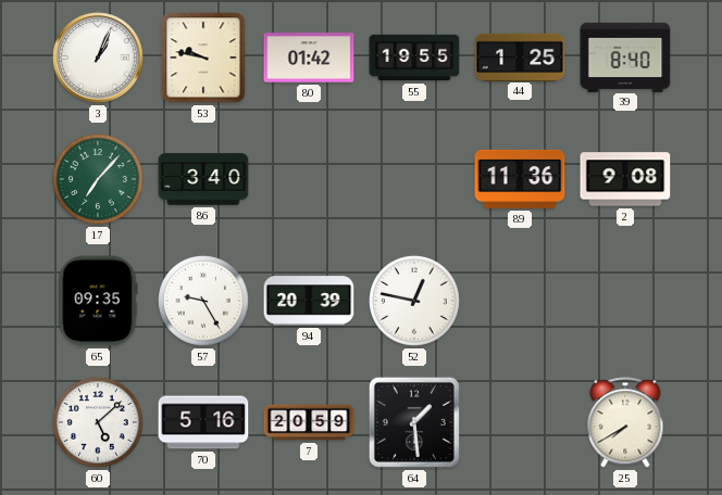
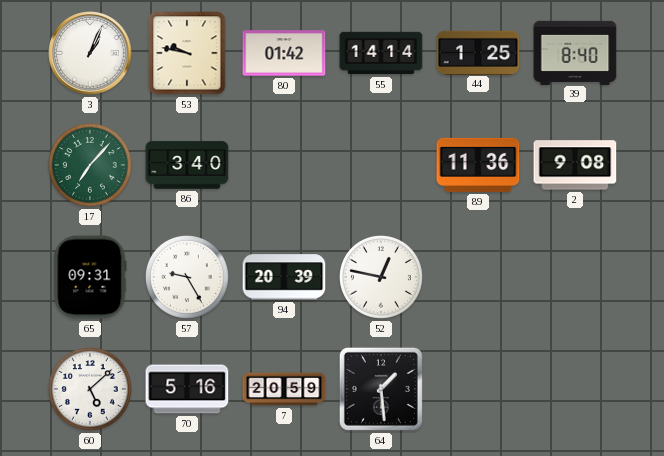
55: 19:55 -> 14:14 (381, 53)
65: 09:35 -> 09:31 (90, 277)
25: 7:40 -> none (625, 422)
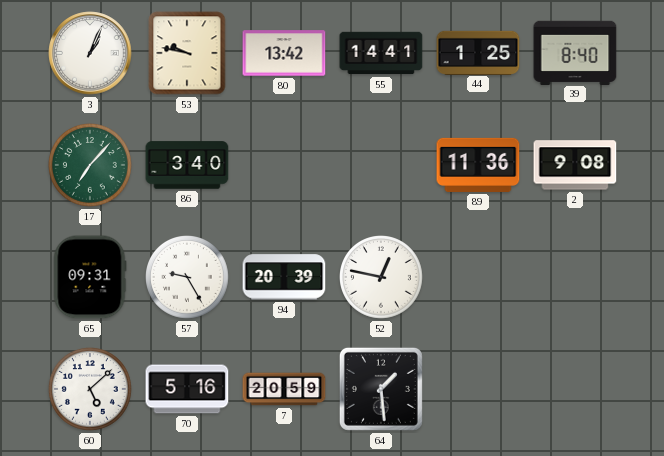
80: 01:42 -> 13:42 (284, 53)
55: 14:14 -> 14:41 (381, 53)
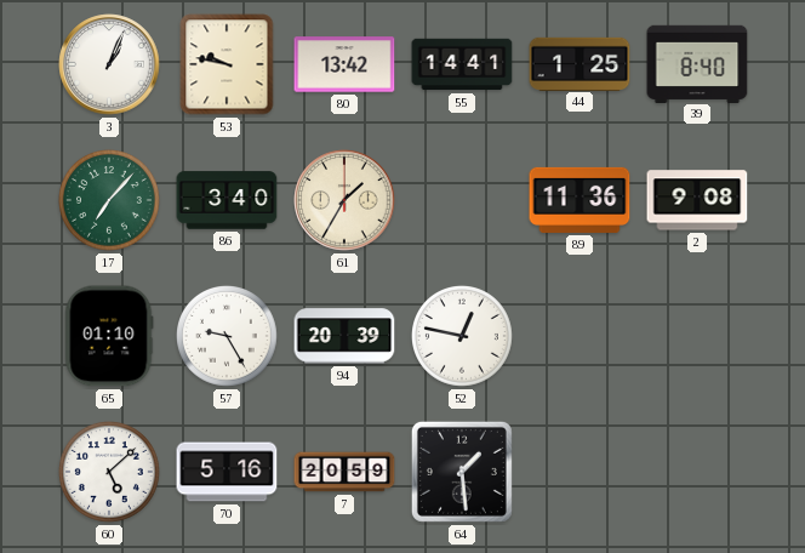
61: none -> 1:35 (344, 200)
65: 09:31 -> 01:10 (109, 336)
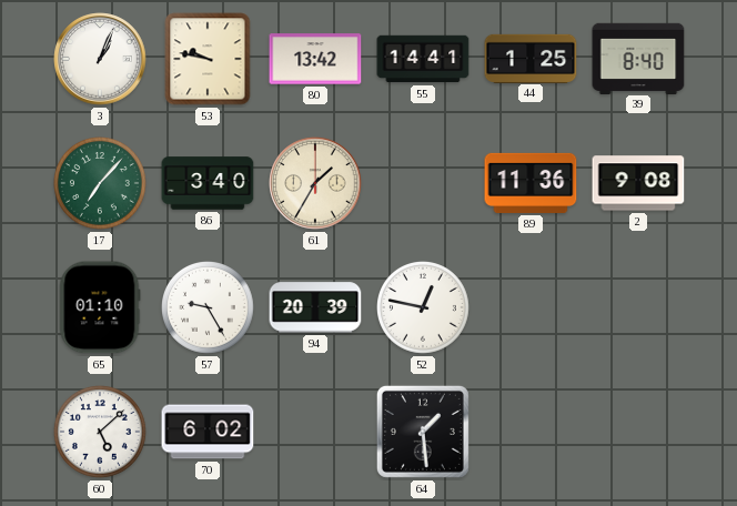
70: 5:16 -> 6:02 (208, 432)
7: 20:59 -> none (344, 472)
